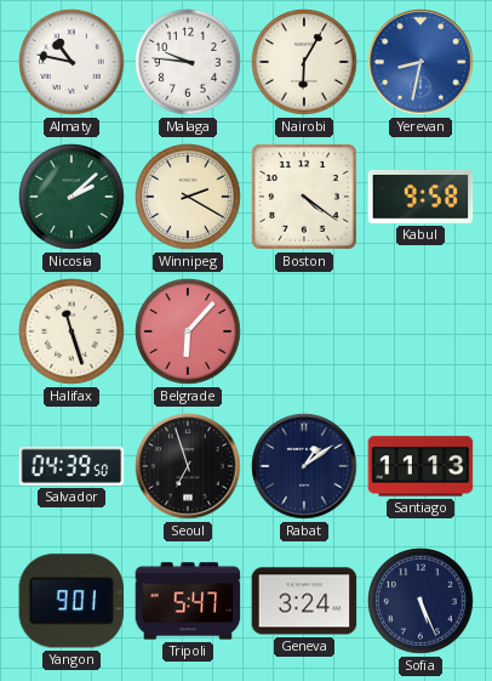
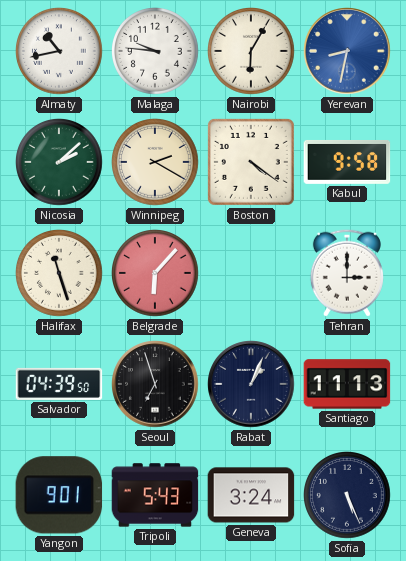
Almaty: 10:47 -> 10:43 (60, 52)
Tehran: none -> 3:00 (347, 273)
Rabat: 1:09 -> 1:04 (251, 384)
Tripoli: 5:47 -> 5:43 (155, 495)
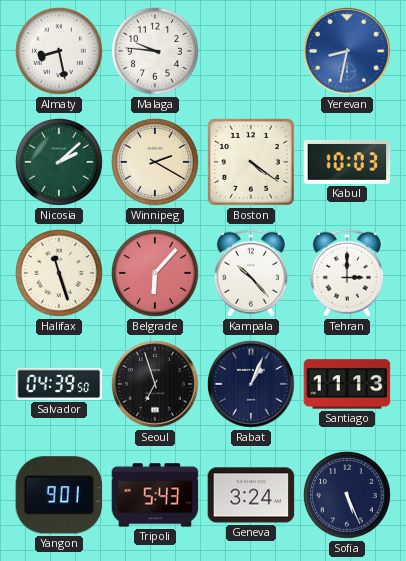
Almaty: 10:43 -> 8:28 (60, 52)
Nairobi: 6:05 -> none (252, 52)
Kabul: 9:58 -> 10:03 (347, 162)
Kampala: none -> 10:23 (251, 273)
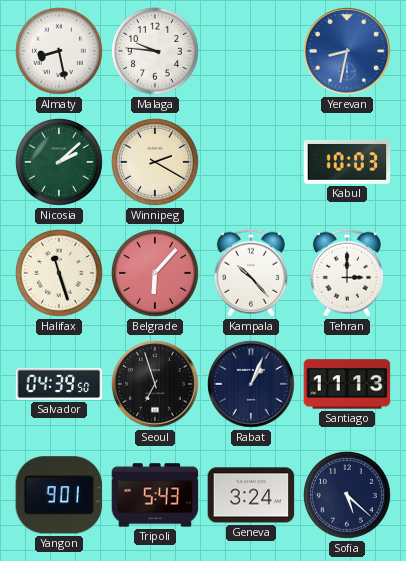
Boston: 4:21 -> none (251, 162)
Sofia: 5:26 -> 5:22 (348, 496)
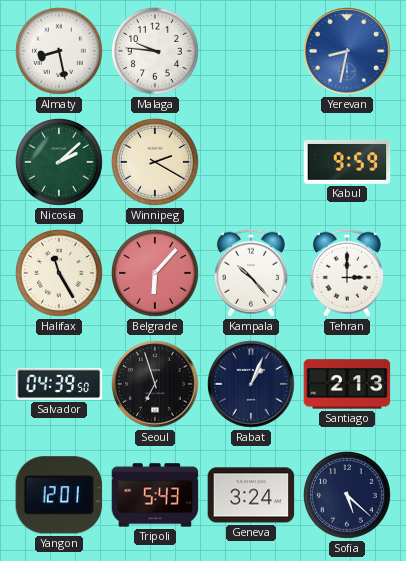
Kabul: 10:03 -> 9:59 (347, 162)
Halifax: 11:27 -> 11:25 (60, 274)
Santiago: 11:13 -> 2:13 (347, 384)
Yangon: 9:01 -> 12:01 (59, 495)
